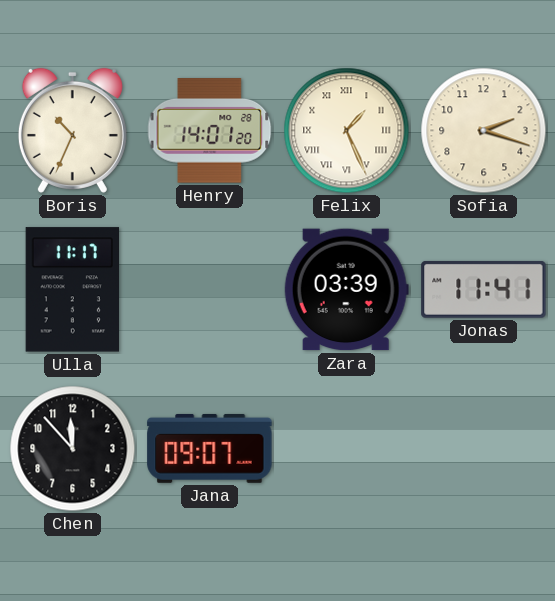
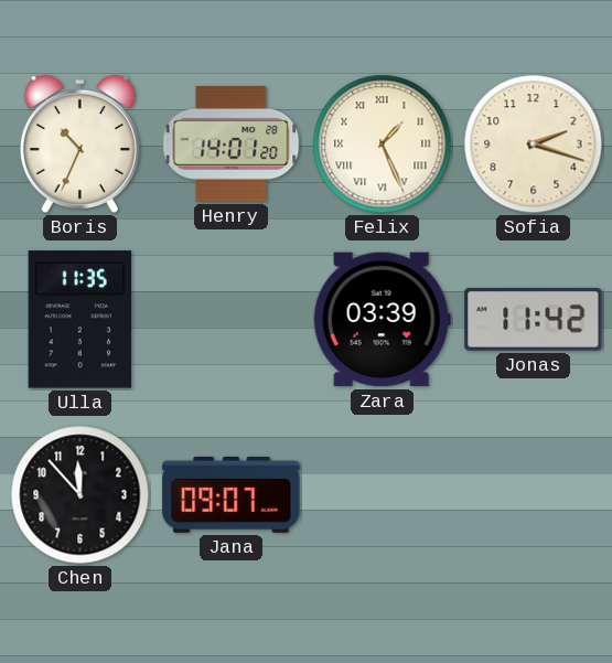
Ulla: 11:17 -> 11:35 (79, 320)
Jonas: 11:41 -> 11:42 (534, 319)
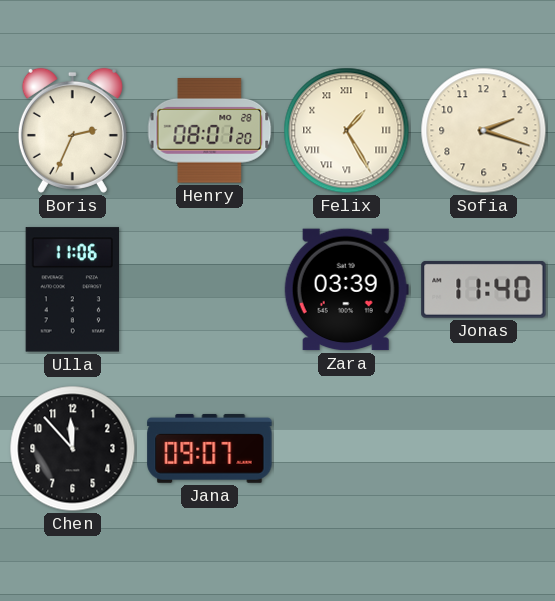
Boris: 10:34 -> 2:34 (72, 130)
Henry: 14:01 -> 08:01 (210, 131)
Felix: 1:26 -> 1:25 (347, 131)
Ulla: 11:35 -> 11:06 (72, 290)
Jonas: 11:42 -> 11:40 (484, 289)
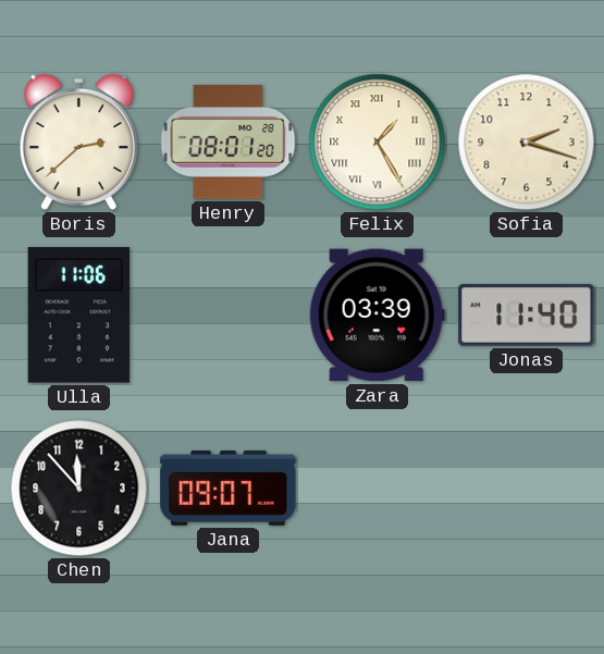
Boris: 2:34 -> 2:38 (78, 141)
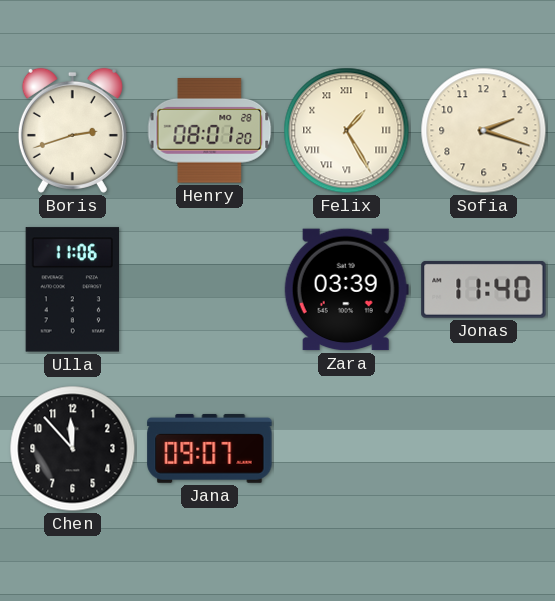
Boris: 2:38 -> 2:42 (72, 130)
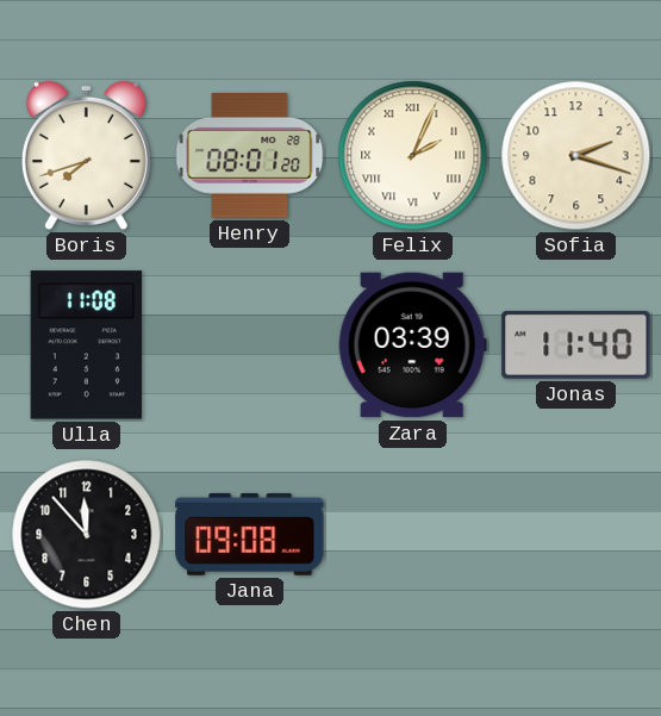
Boris: 2:42 -> 7:42 (86, 155)
Felix: 1:25 -> 2:04 (413, 156)
Ulla: 11:06 -> 11:08 (86, 345)
Jana: 09:07 -> 09:08 (250, 534)
